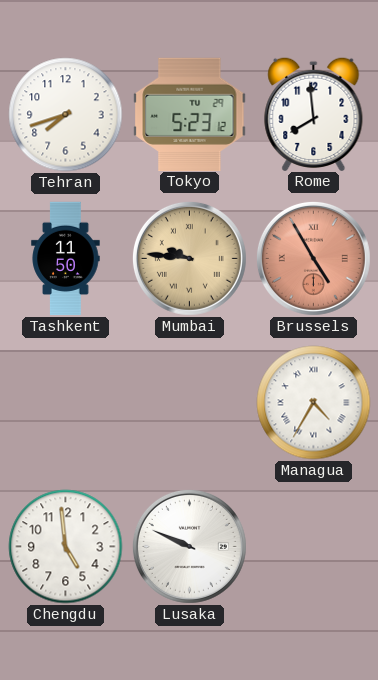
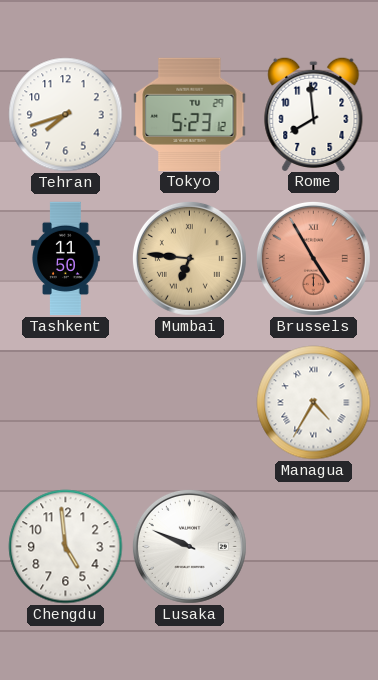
Mumbai: 9:46 -> 6:46 (189, 258)
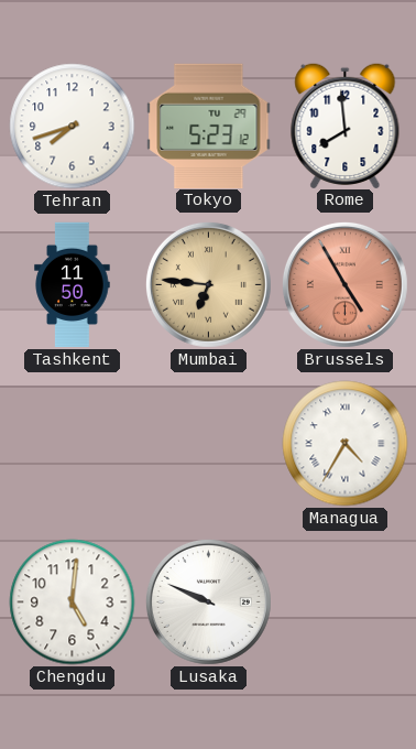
Chengdu: 4:59 -> 5:01 (73, 603)
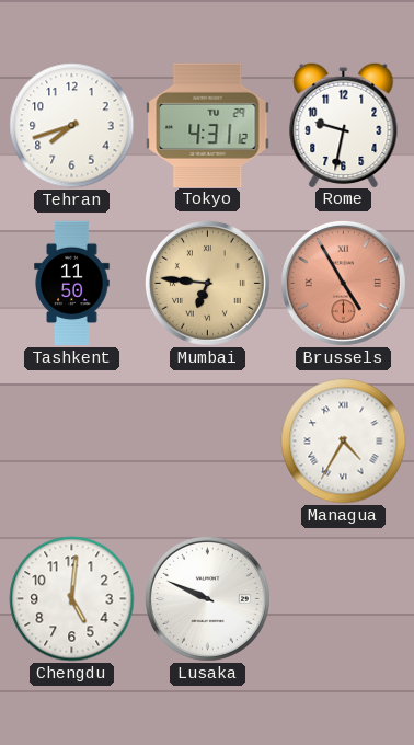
Tokyo: 5:23 -> 4:31 (208, 125)
Rome: 7:59 -> 9:32 (344, 124)
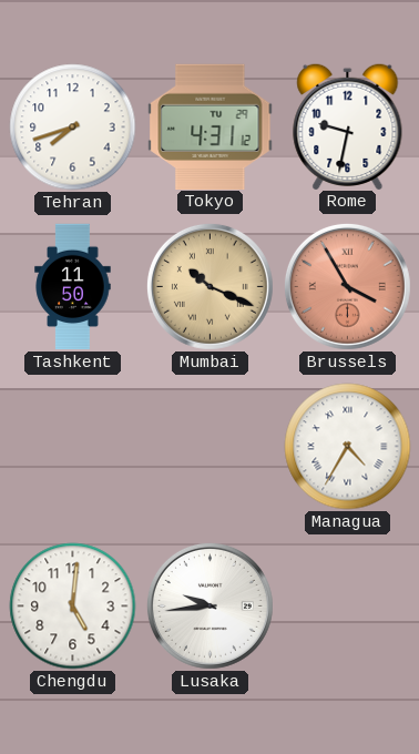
Mumbai: 6:46 -> 10:19 (209, 286)
Brussels: 4:55 -> 3:55 (347, 286)
Lusaka: 9:49 -> 9:44 (209, 605)
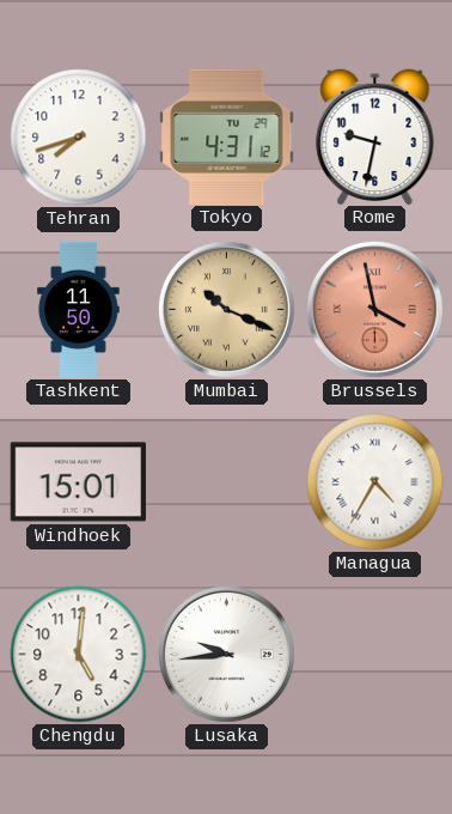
Brussels: 3:55 -> 3:58 (374, 309)
Windhoek: none -> 15:01 (78, 482)
